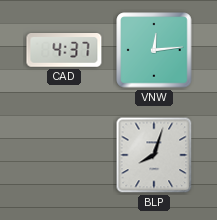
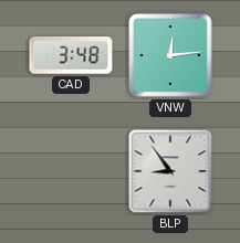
CAD: 4:37 -> 3:48 (71, 56)
BLP: 8:03 -> 8:54 (170, 171)
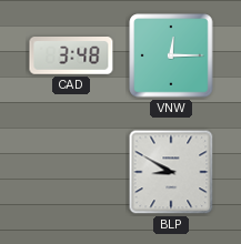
VNW: 12:14 -> 12:15 (171, 55)
BLP: 8:54 -> 8:50 (171, 172)
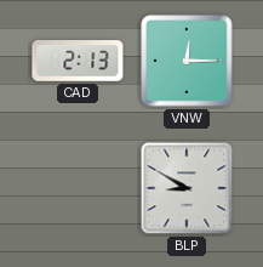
CAD: 3:48 -> 2:13 (78, 62)
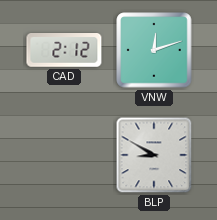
CAD: 2:13 -> 2:12 (64, 51)
VNW: 12:15 -> 12:12 (154, 50)
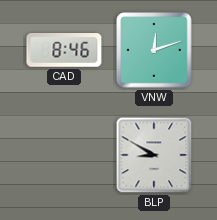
CAD: 2:12 -> 8:46 (64, 51)
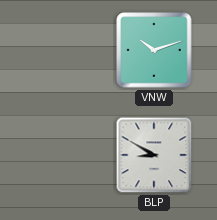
CAD: 8:46 -> none (64, 51)
VNW: 12:12 -> 10:12 (154, 50)
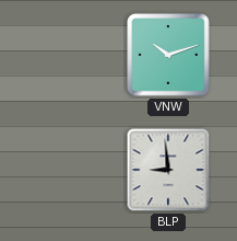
BLP: 8:50 -> 8:59 (168, 170)
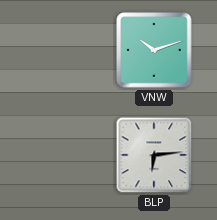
BLP: 8:59 -> 6:14 (154, 155)
